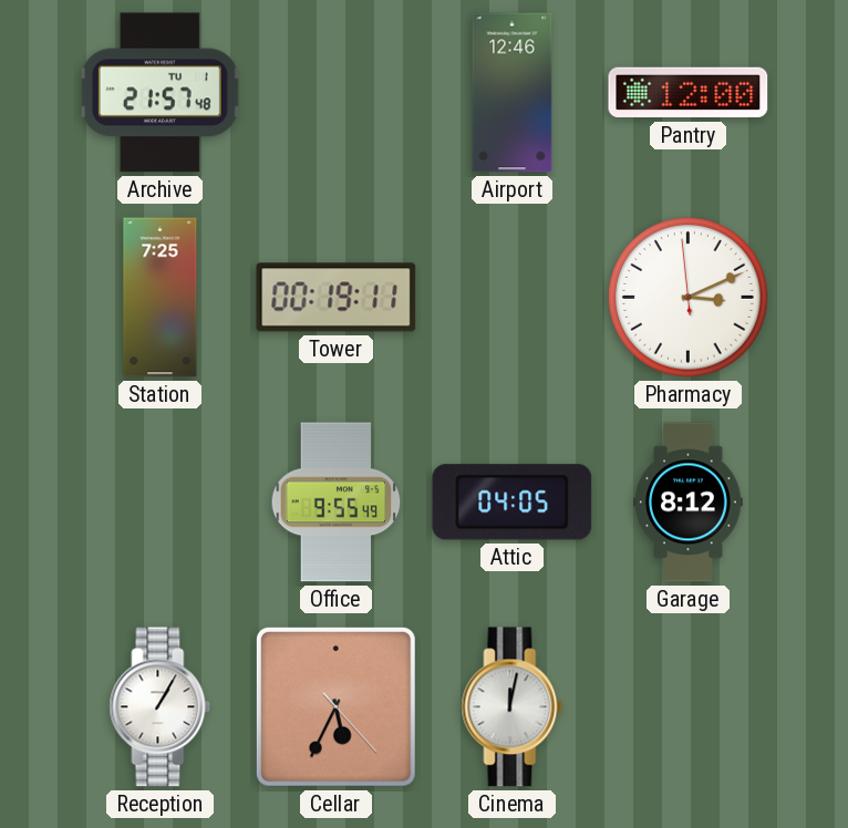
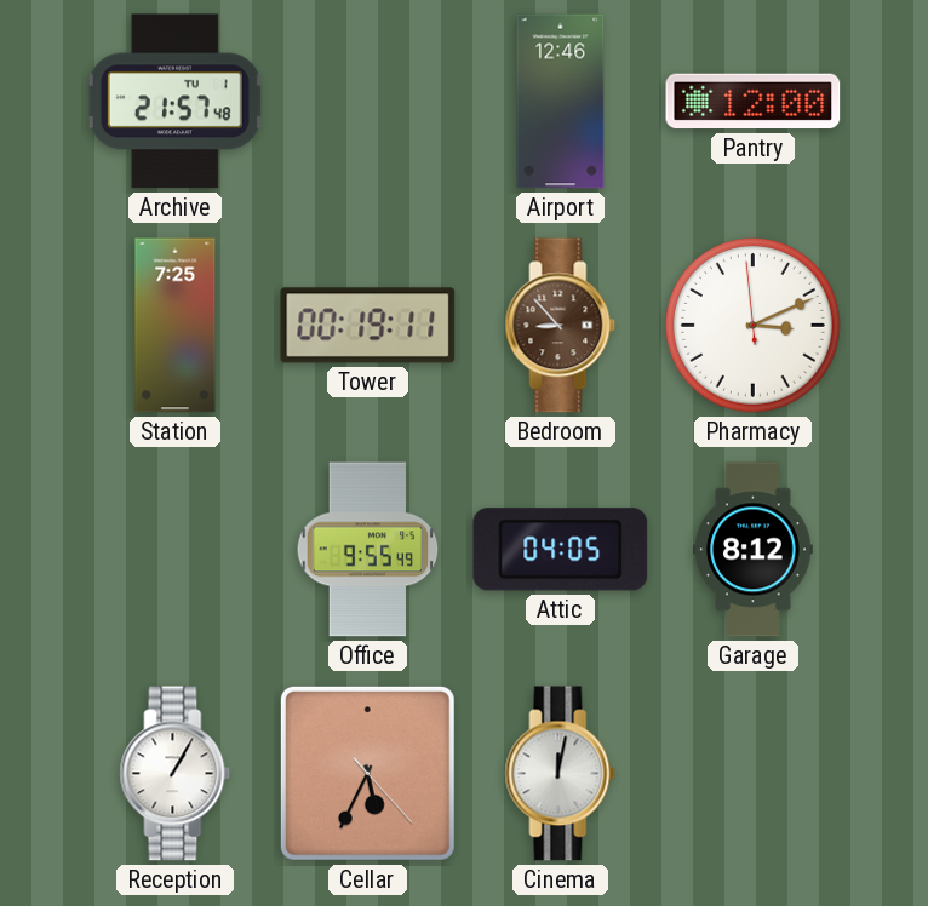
Bedroom: none -> 8:53 (561, 326)
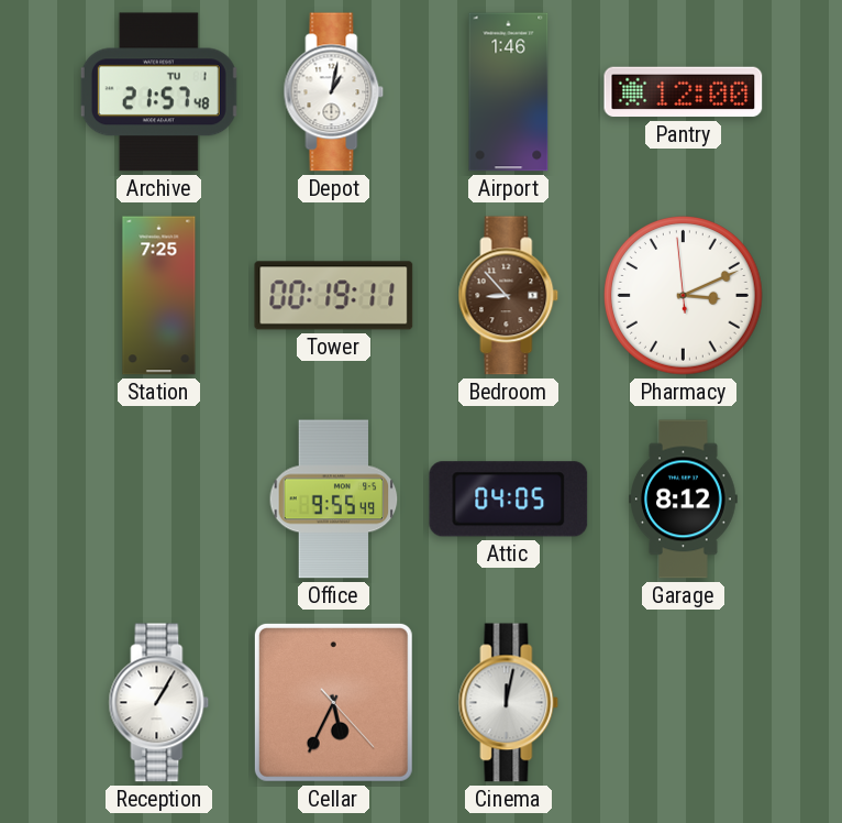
Depot: none -> 1:02 (334, 92)
Airport: 12:46 -> 1:46 (509, 92)
